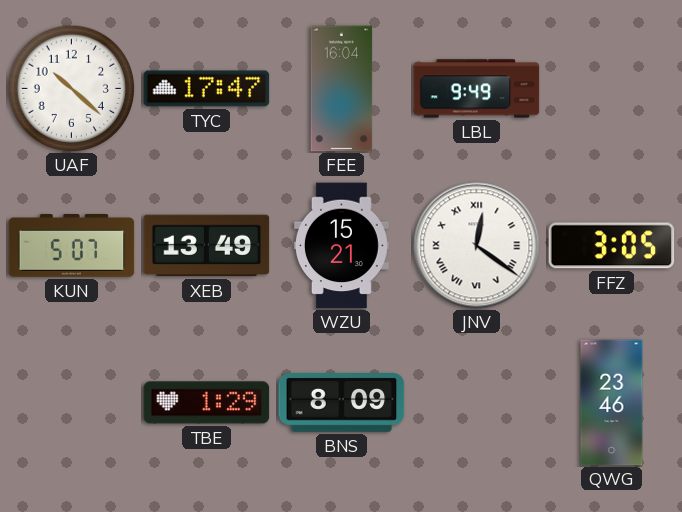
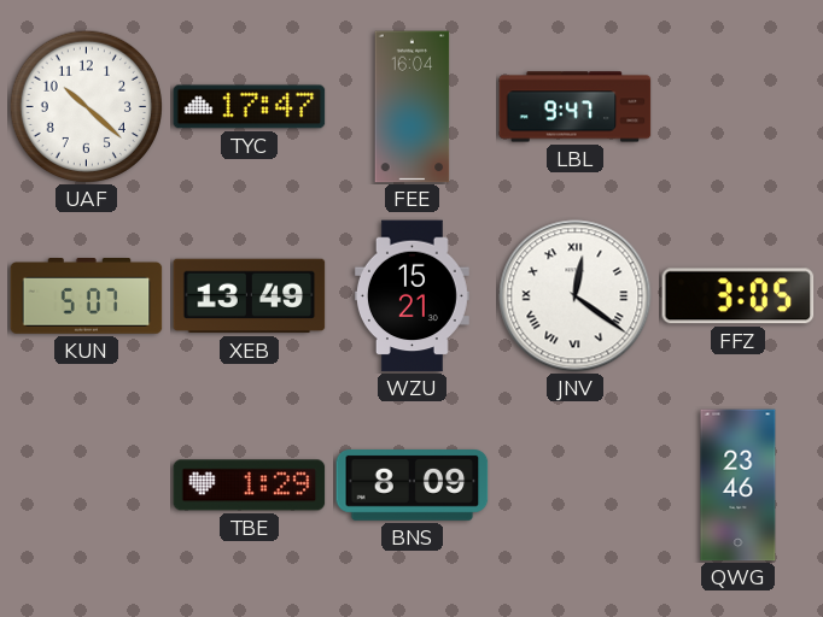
LBL: 9:49 -> 9:47 (576, 107)
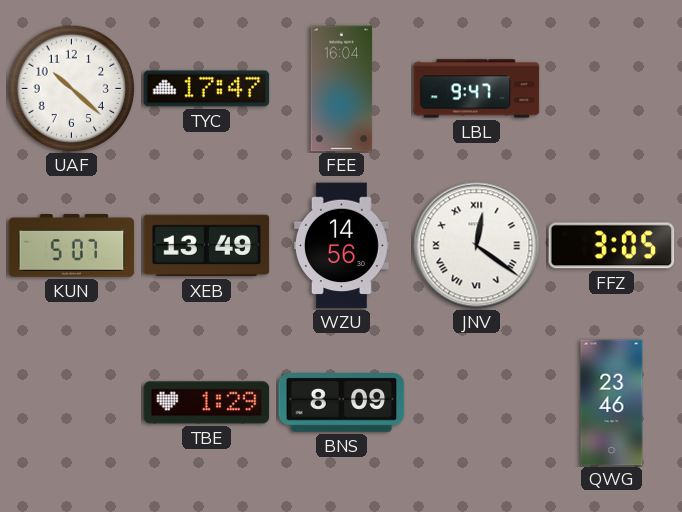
WZU: 15:21 -> 14:56 (341, 246)
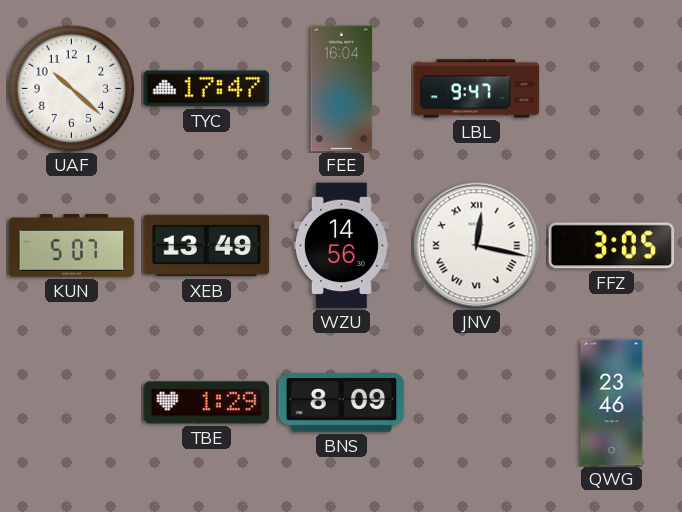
JNV: 12:21 -> 12:17 (477, 246)
